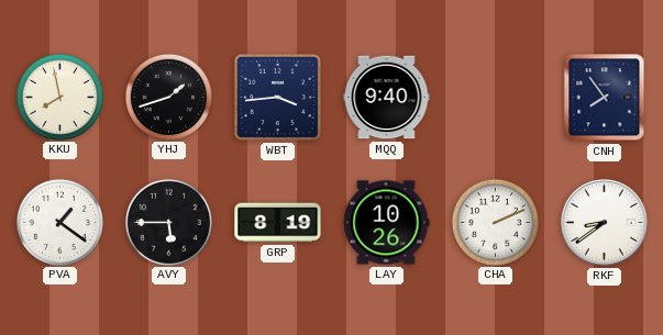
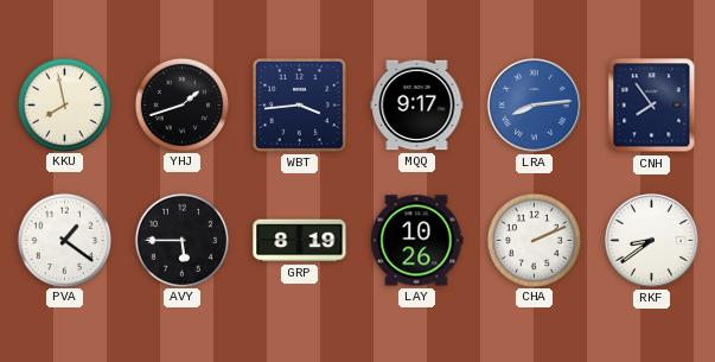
MQQ: 9:40 -> 9:17 (417, 106)
LRA: none -> 8:14 (534, 104)
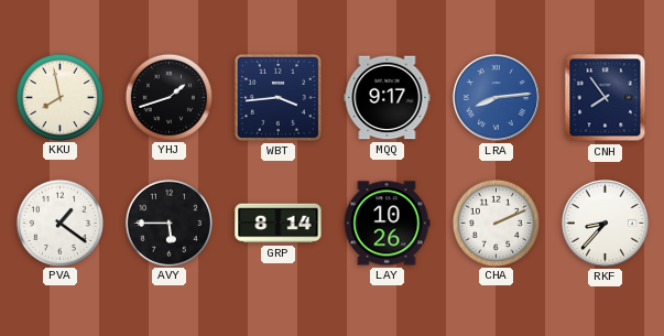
GRP: 8:19 -> 8:14 (279, 224)
RKF: 8:39 -> 8:37 (605, 223)
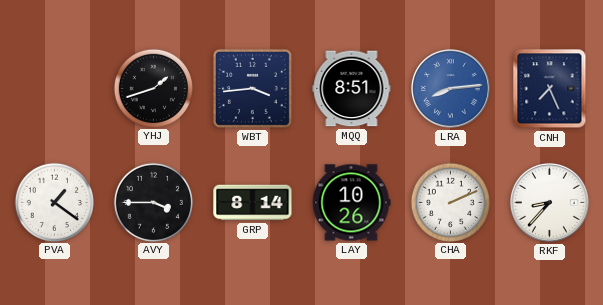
KKU: 7:58 -> none (59, 97)
MQQ: 9:17 -> 8:51 (352, 89)
CNH: 7:54 -> 7:26 (550, 89)
AVY: 5:45 -> 3:45 (153, 202)
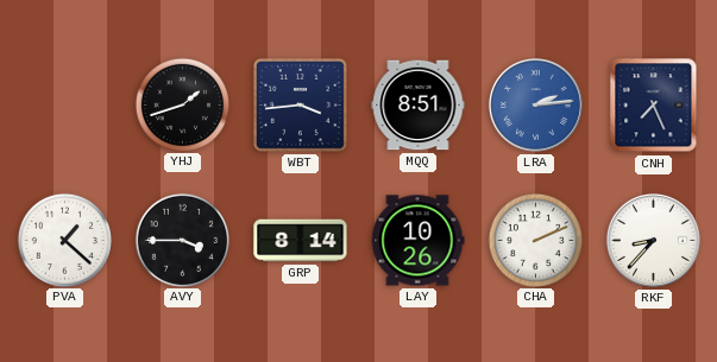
LRA: 8:14 -> 2:14 (535, 104)
PVA: 1:21 -> 1:22 (64, 240)
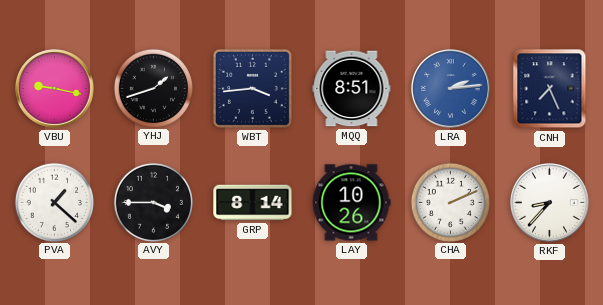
VBU: none -> 9:17 (54, 88)
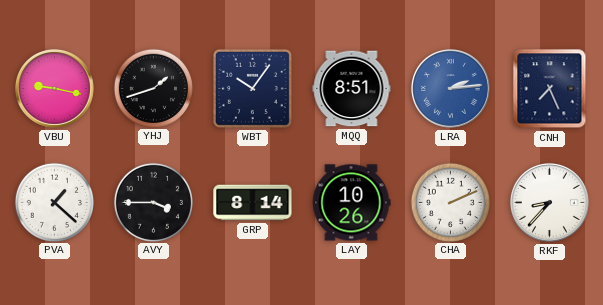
WBT: 3:44 -> 10:06 (252, 88)
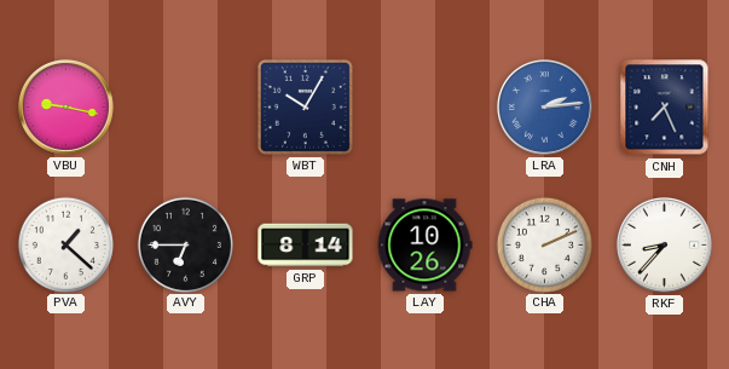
YHJ: 1:42 -> none (153, 88)
WBT: 10:06 -> 10:05 (305, 106)
MQQ: 8:51 -> none (352, 89)
AVY: 3:45 -> 6:45 (185, 244)
